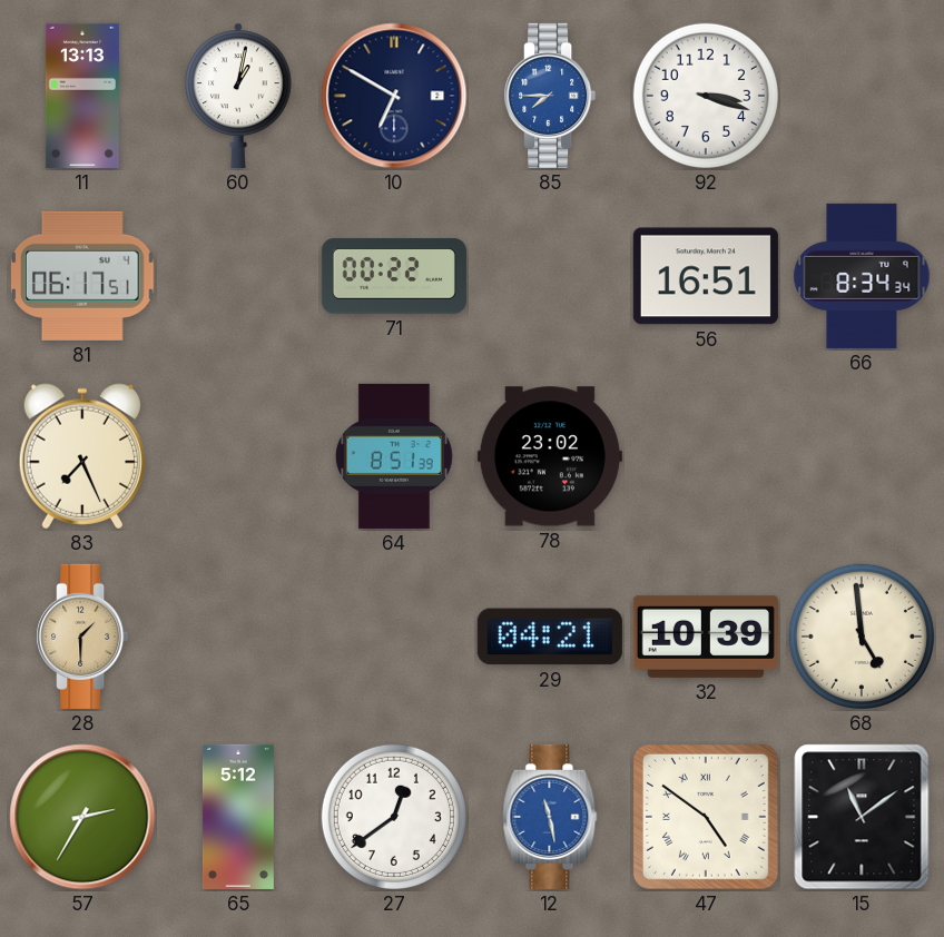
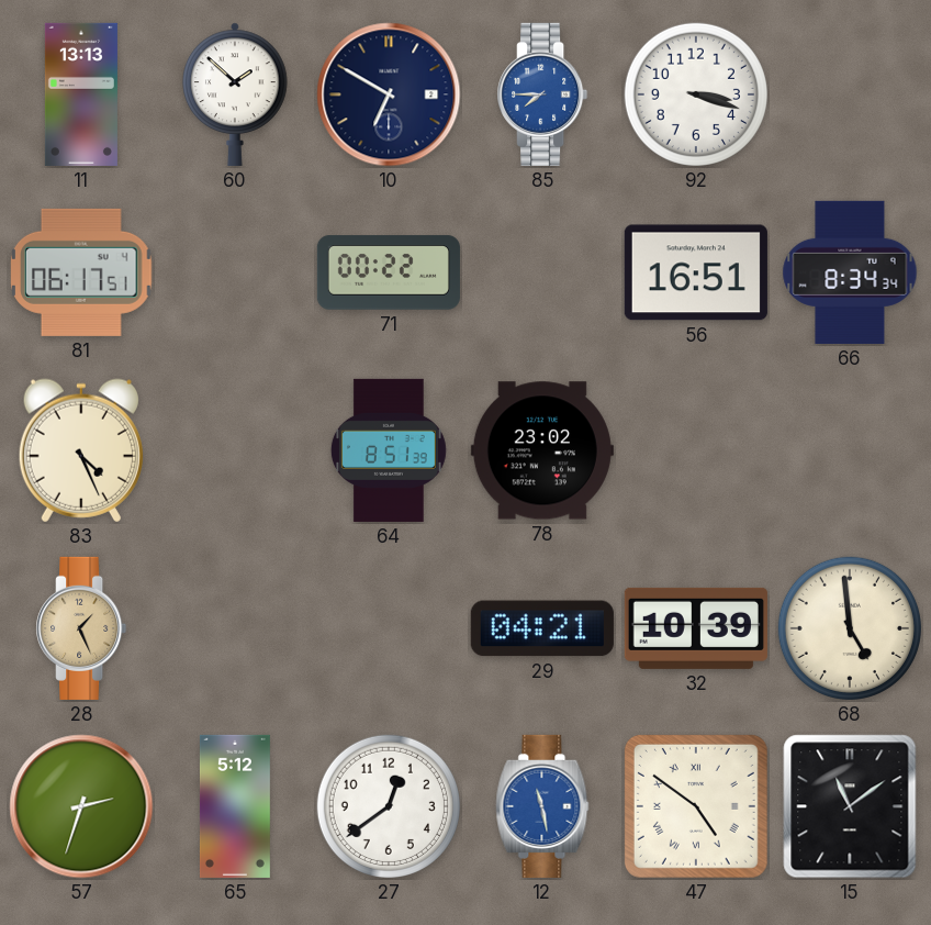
60: 1:02 -> 1:52 (236, 94)
83: 7:26 -> 4:26 (81, 450)
28: 1:30 -> 1:26 (81, 628)
57: 2:35 -> 2:33 (81, 806)
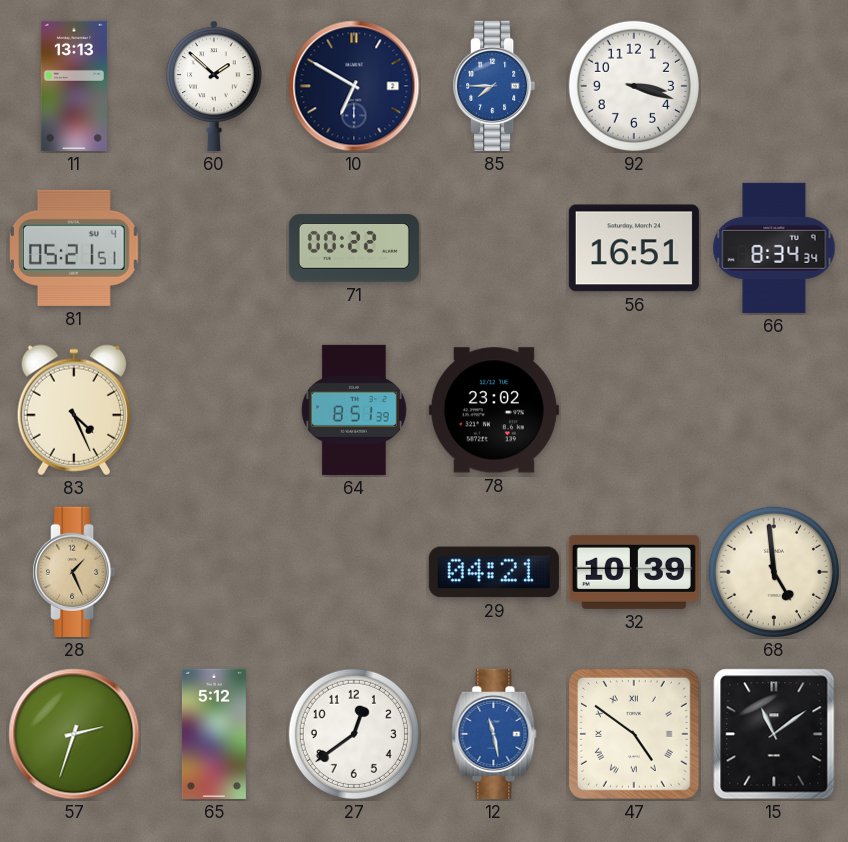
81: 06:17 -> 05:21 (75, 248)
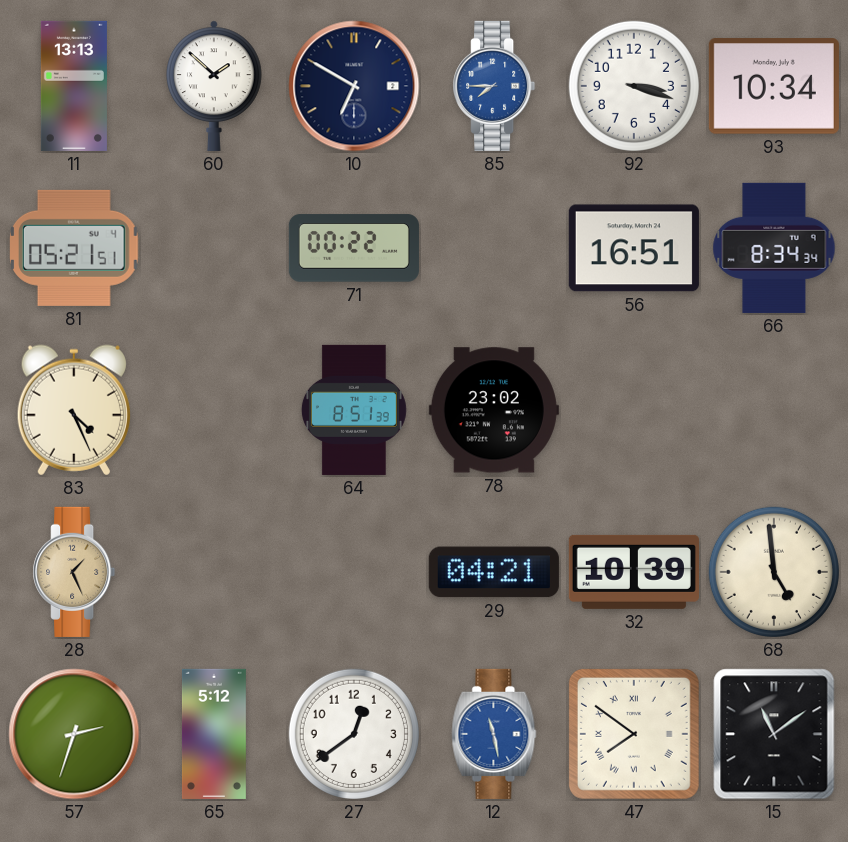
93: none -> 10:34 (774, 86)
47: 4:51 -> 7:51 (634, 734)
